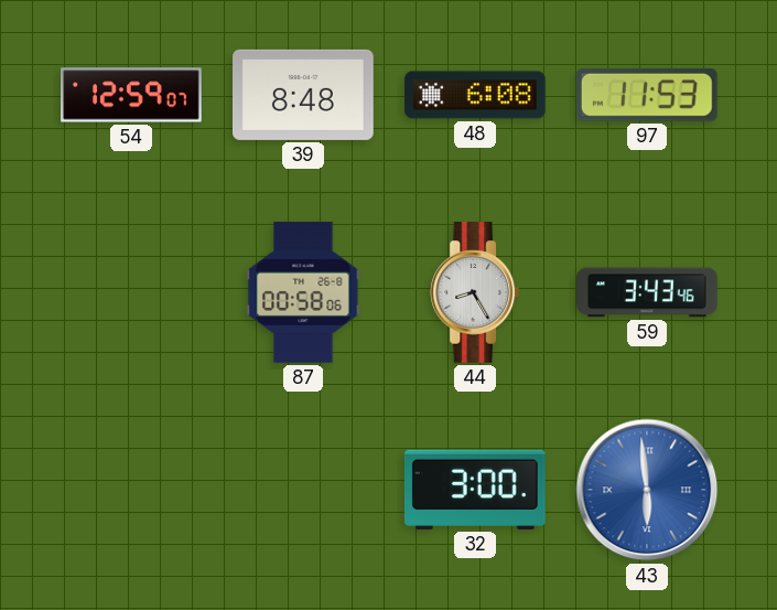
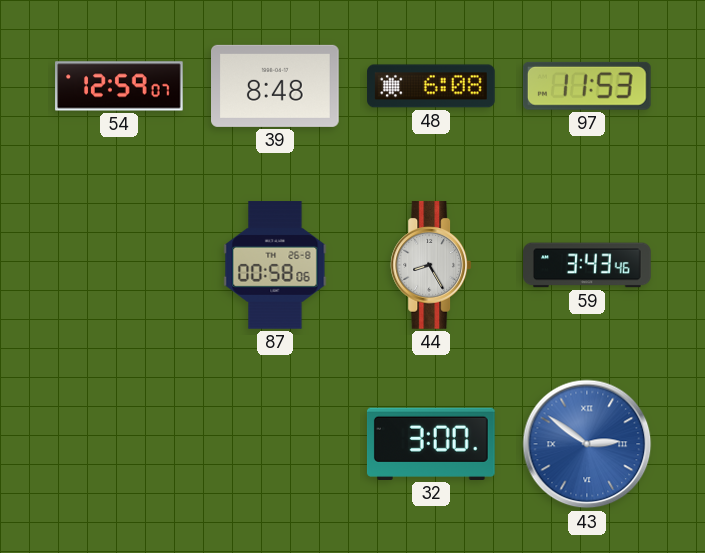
43: 5:59 -> 2:51 (587, 444)
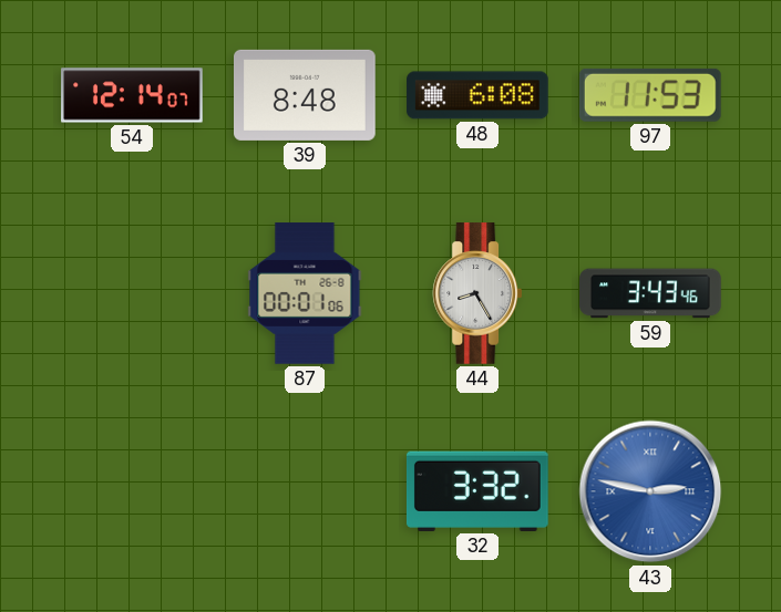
54: 12:59 -> 12:14 (132, 95)
87: 00:58 -> 00:01 (305, 293)
32: 3:00 -> 3:32 (477, 491)
43: 2:51 -> 2:47 (650, 491)
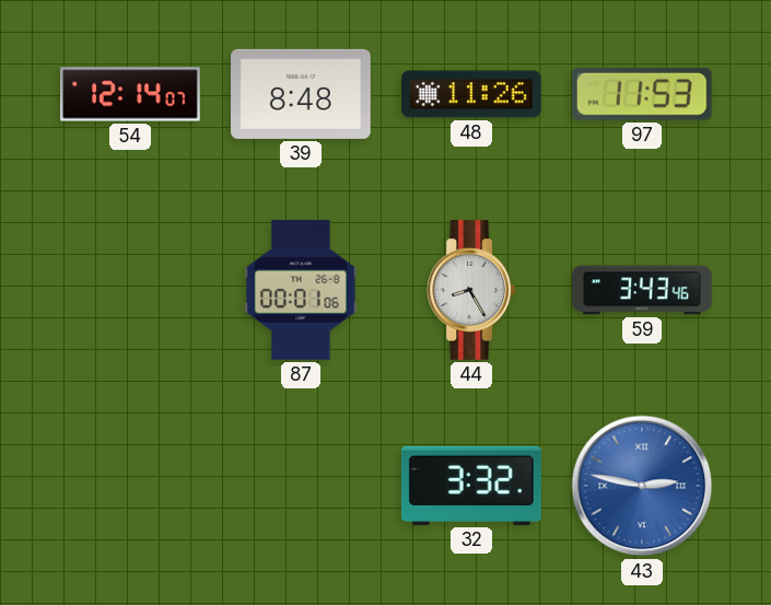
48: 6:08 -> 11:26 (471, 94)
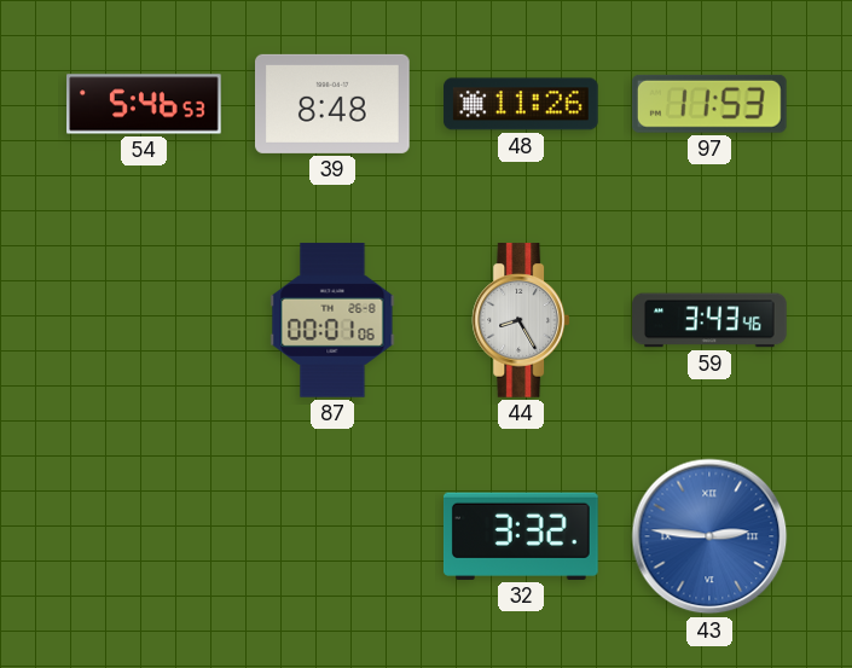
54: 12:14 -> 5:46 (144, 104)
43: 2:47 -> 2:46 (709, 536)
